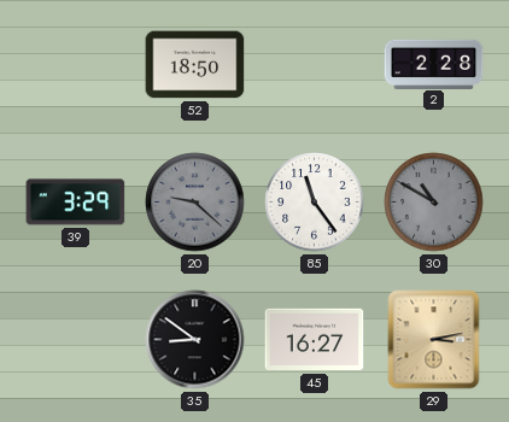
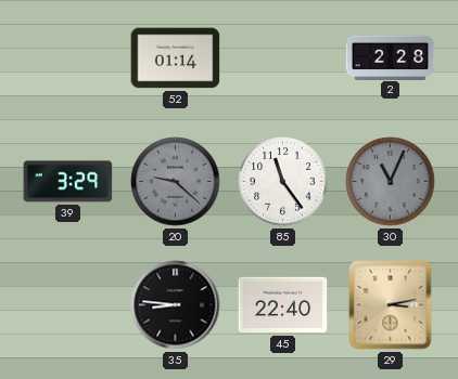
52: 18:50 -> 01:14 (176, 58)
30: 10:50 -> 11:04 (391, 182)
35: 8:51 -> 8:46 (176, 305)
45: 16:27 -> 22:40 (283, 305)
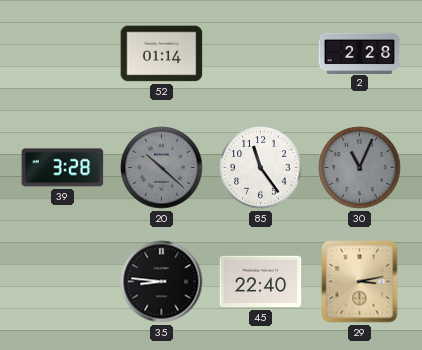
39: 3:29 -> 3:28 (63, 168)
20: 9:22 -> 10:22 (162, 168)
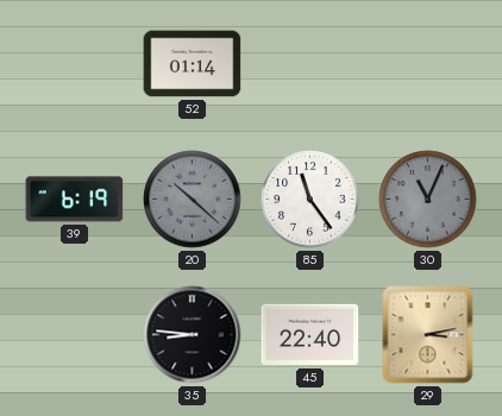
2: 2:28 -> none (360, 53)
39: 3:28 -> 6:19 (75, 200)
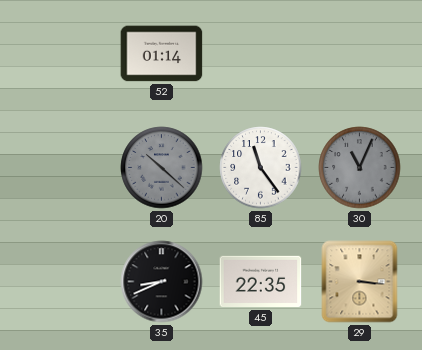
39: 6:19 -> none (75, 200)
35: 8:46 -> 8:41 (162, 282)
45: 22:40 -> 22:35 (261, 282)
29: 3:13 -> 3:16 (360, 282)
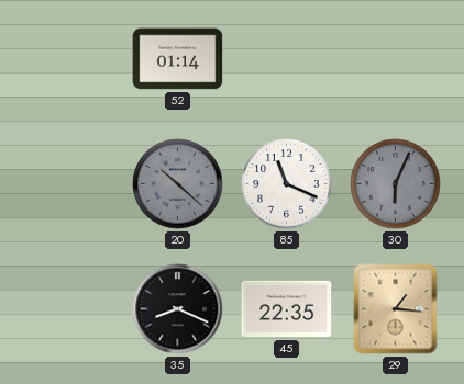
85: 11:24 -> 11:19 (287, 184)
30: 11:04 -> 6:04 (396, 184)
35: 8:41 -> 8:19 (178, 309)
29: 3:16 -> 1:16 (396, 309)
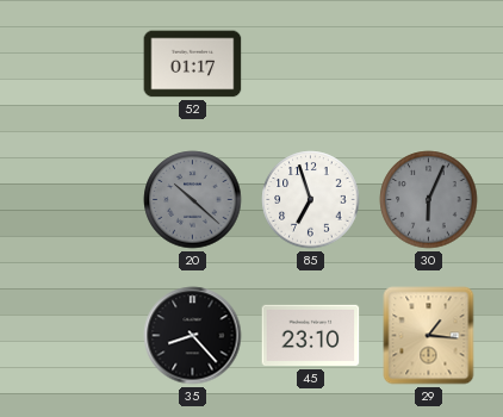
52: 01:14 -> 01:17 (193, 64)
85: 11:19 -> 6:57 (311, 200)
35: 8:19 -> 8:23 (193, 336)
45: 22:35 -> 23:10 (311, 336)
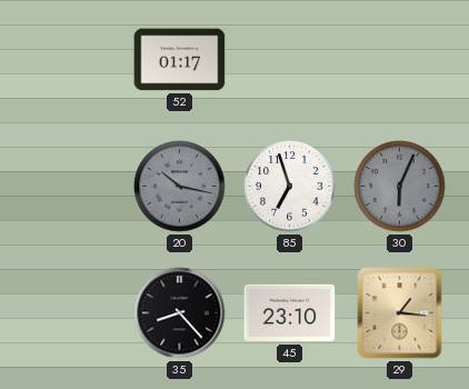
20: 10:22 -> 10:17 (180, 187)
